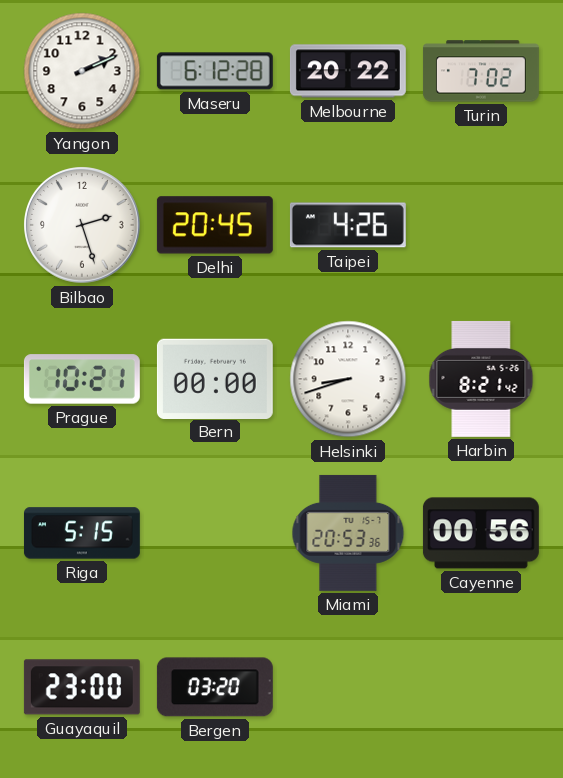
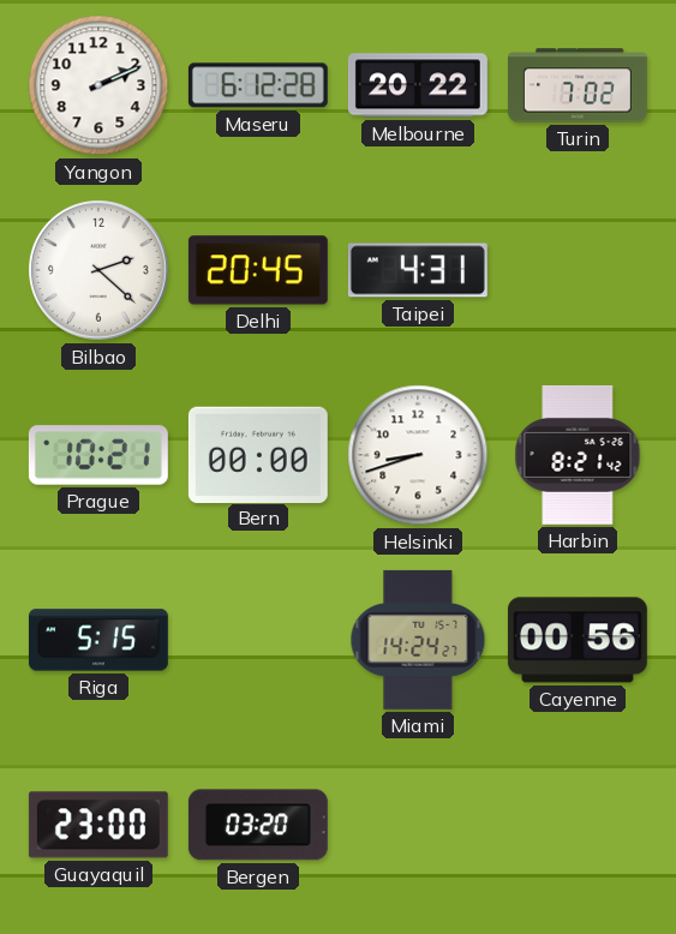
Bilbao: 2:27 -> 2:22 (98, 270)
Taipei: 4:26 -> 4:31 (418, 270)
Miami: 20:53 -> 14:24 (418, 640)
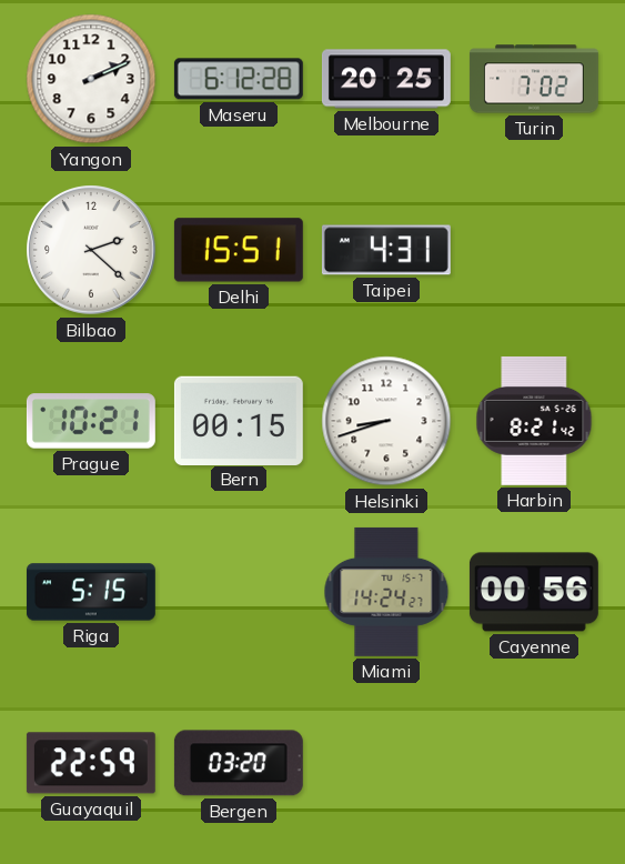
Melbourne: 20:22 -> 20:25 (386, 79)
Delhi: 20:45 -> 15:51 (239, 250)
Bern: 00:00 -> 00:15 (239, 420)
Guayaquil: 23:00 -> 22:59 (91, 763)
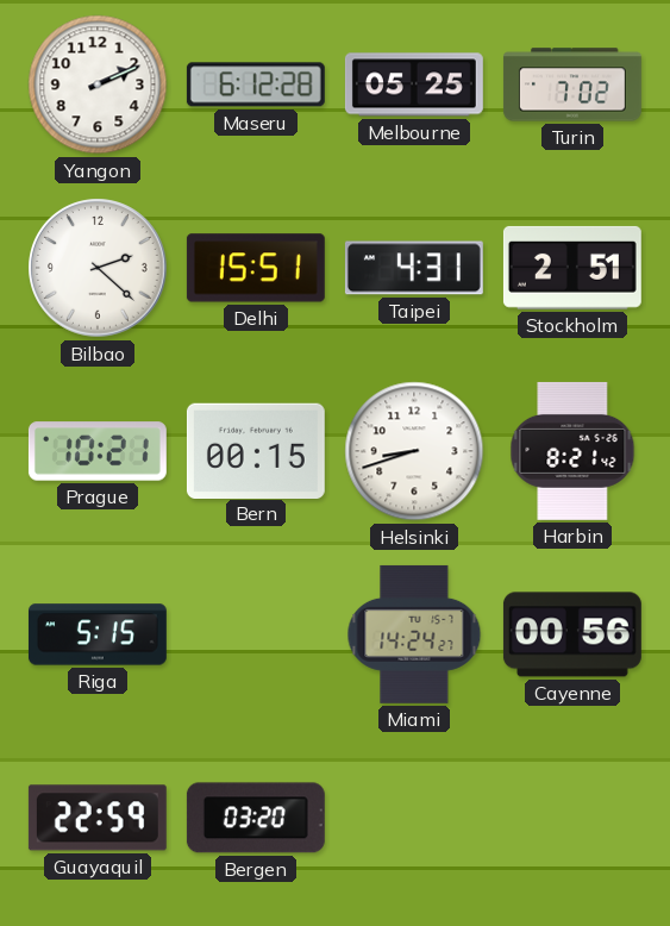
Melbourne: 20:25 -> 05:25 (414, 85)
Stockholm: none -> 2:51 (572, 268)
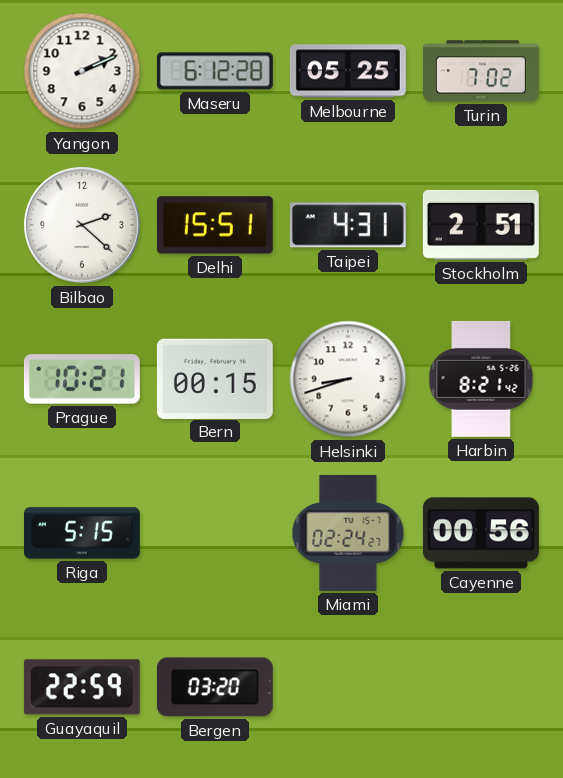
Miami: 14:24 -> 02:24 (348, 533)
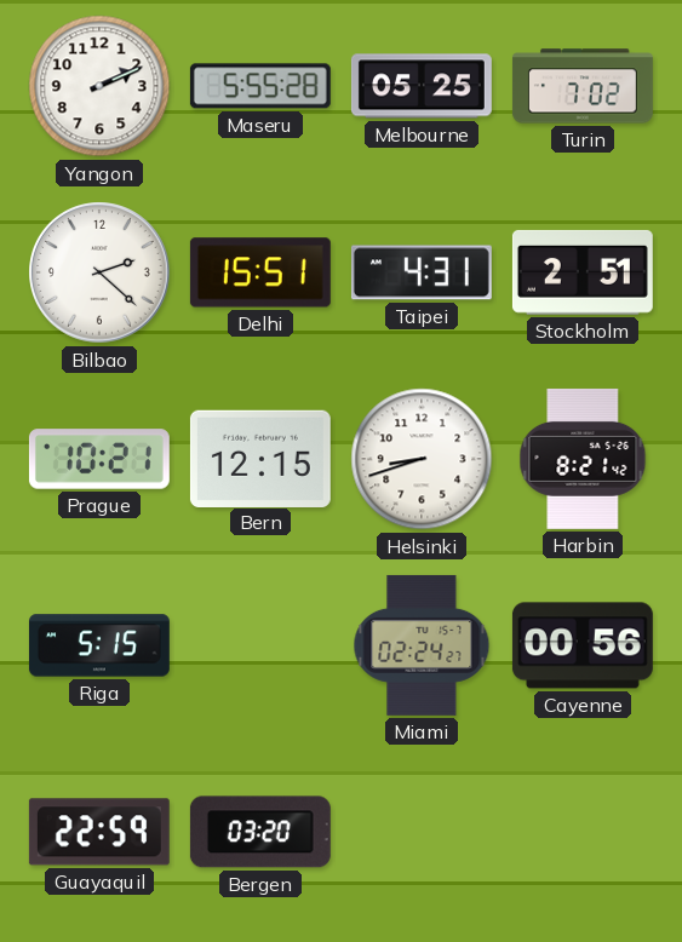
Maseru: 6:12 -> 5:55 (260, 86)
Bern: 00:15 -> 12:15 (260, 458)
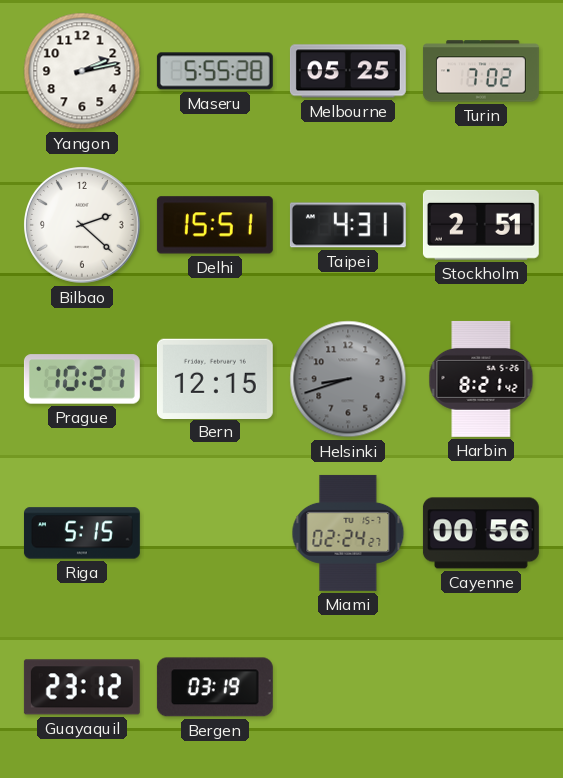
Yangon: 2:11 -> 2:13 (82, 71)
Helsinki dial: white -> grey (348, 379)
Guayaquil: 22:59 -> 23:12 (82, 687)
Bergen: 03:20 -> 03:19 (215, 687)
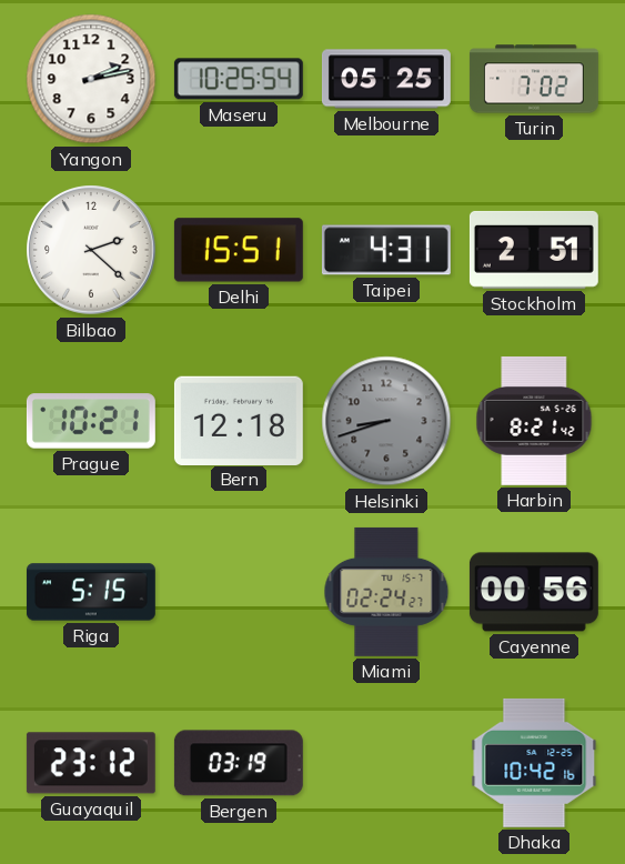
Maseru: 5:55 -> 10:25 (239, 79)
Bern: 12:15 -> 12:18 (239, 420)
Dhaka: none -> 10:42 (534, 763)
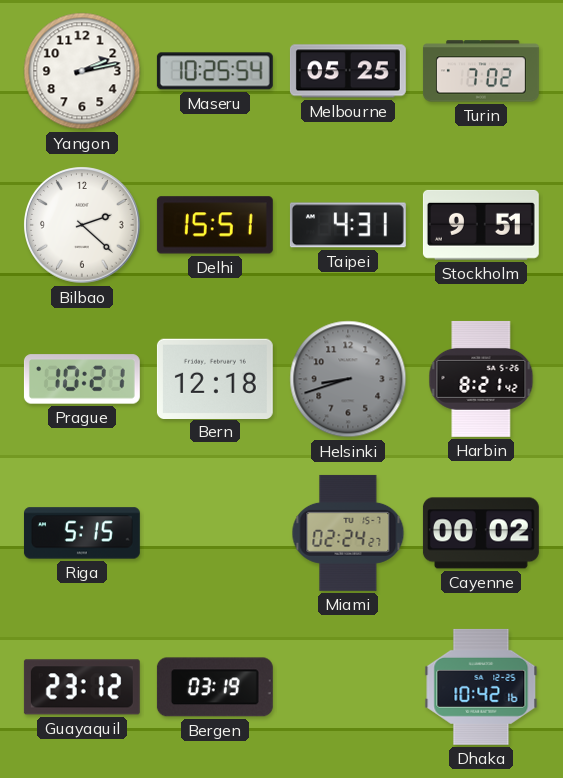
Stockholm: 2:51 -> 9:51 (481, 225)
Cayenne: 00:56 -> 00:02 (481, 533)
